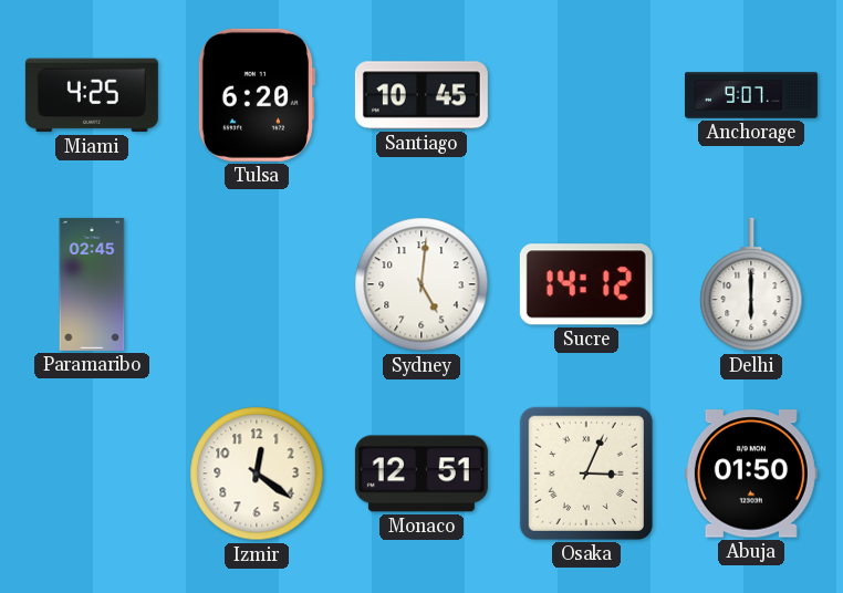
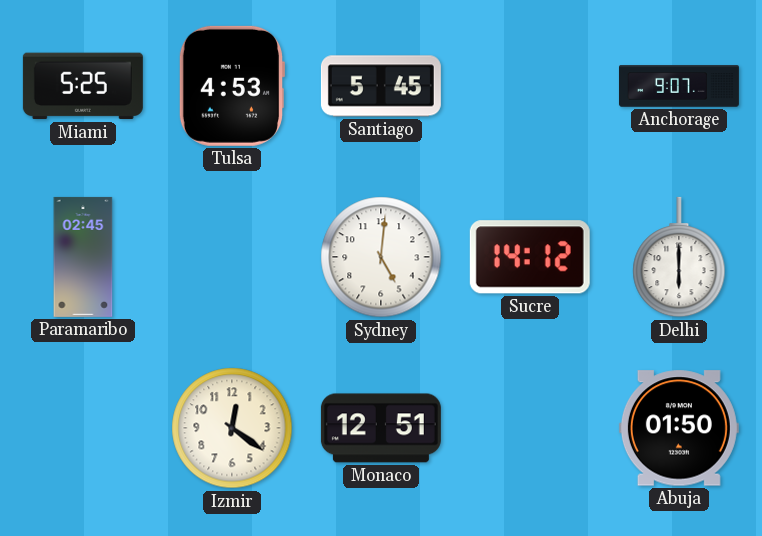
Miami: 4:25 -> 5:25 (83, 86)
Tulsa: 6:20 -> 4:53 (231, 86)
Santiago: 10:45 -> 5:45 (381, 86)
Osaka: 3:04 -> none (586, 474)
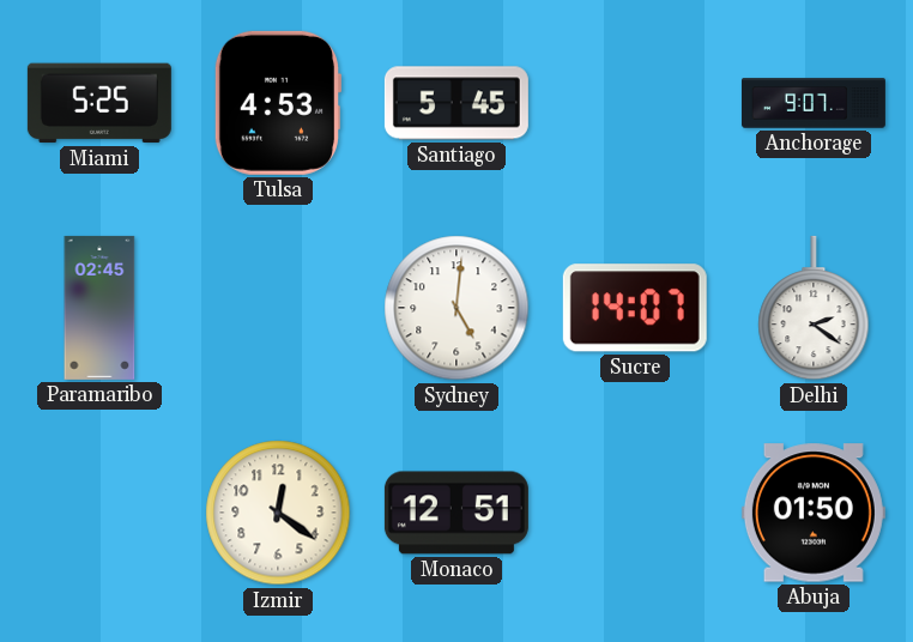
Sucre: 14:12 -> 14:07 (635, 308)
Delhi: 6:00 -> 2:21 (814, 308)
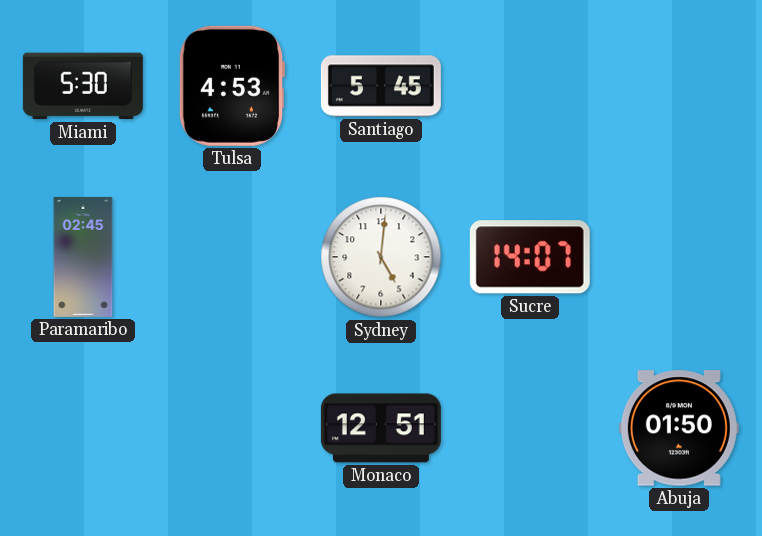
Miami: 5:25 -> 5:30 (83, 86)
Anchorage: 9:07 -> none (814, 103)
Delhi: 2:21 -> none (814, 308)
Izmir: 12:21 -> none (278, 513)
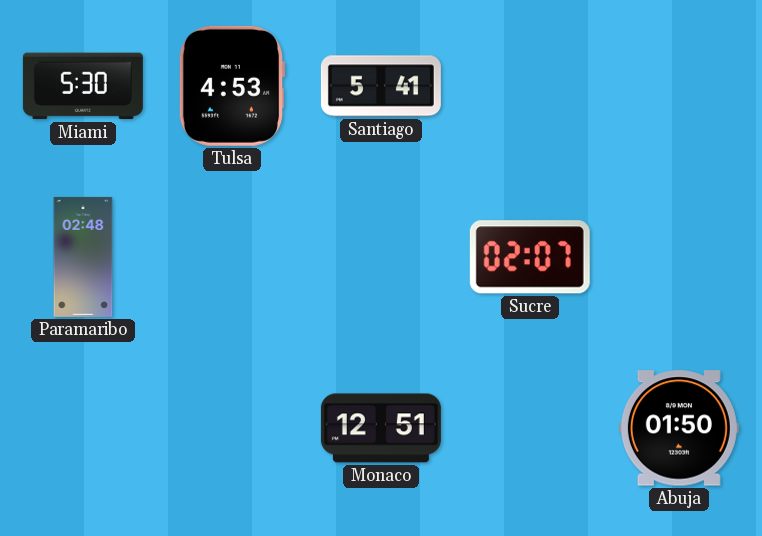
Santiago: 5:45 -> 5:41 (381, 86)
Paramaribo: 02:45 -> 02:48 (83, 257)
Sydney: 5:01 -> none (381, 257)
Sucre: 14:07 -> 02:07 (530, 257)
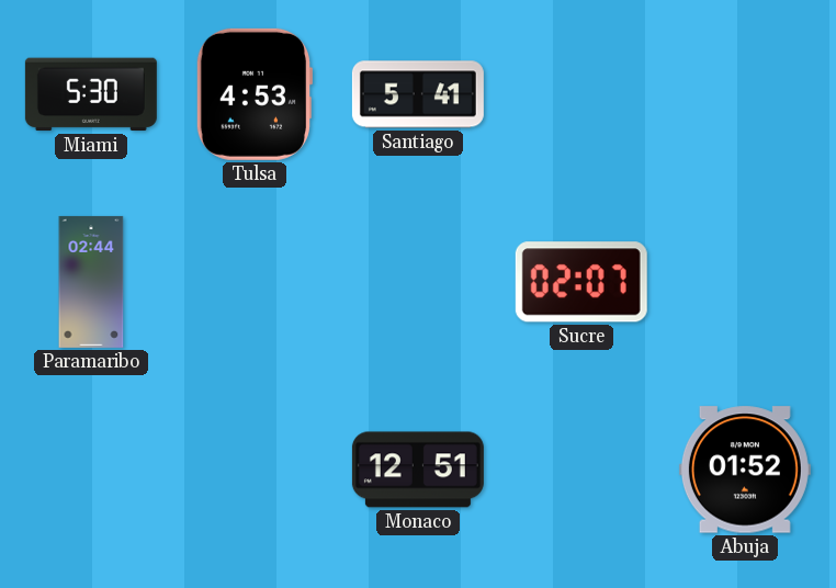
Paramaribo: 02:48 -> 02:44 (91, 282)
Abuja: 01:50 -> 01:52 (745, 470)
